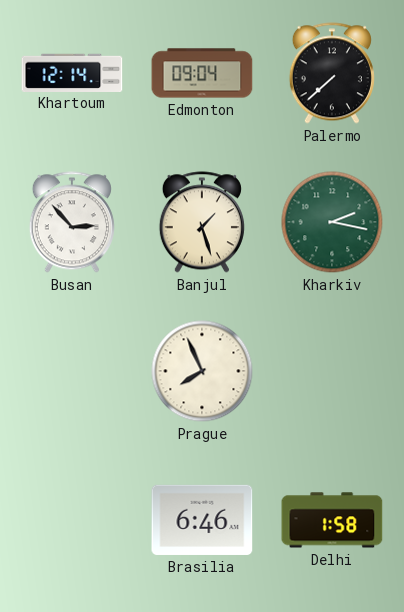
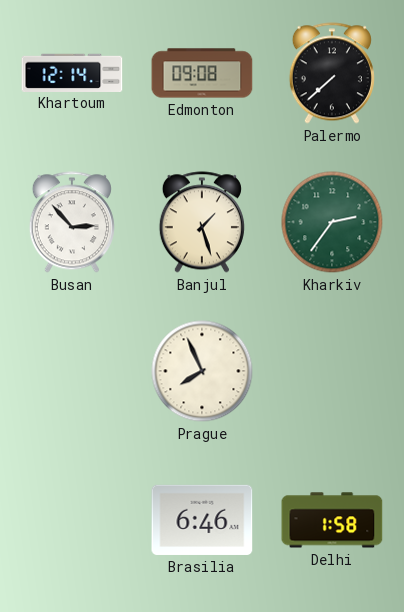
Edmonton: 09:04 -> 09:08 (202, 73)
Kharkiv: 2:17 -> 2:36 (332, 222)
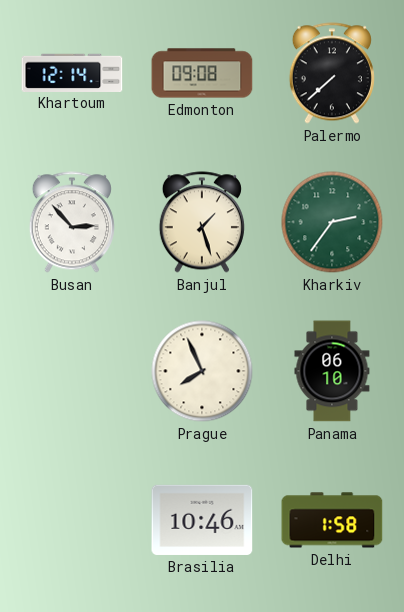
Panama: none -> 06:10 (332, 371)
Brasilia: 6:46 -> 10:46 (202, 520)
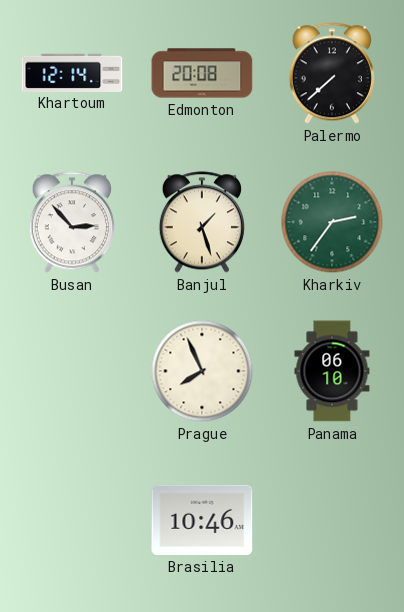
Edmonton: 09:08 -> 20:08 (202, 73)
Delhi: 1:58 -> none (332, 520)
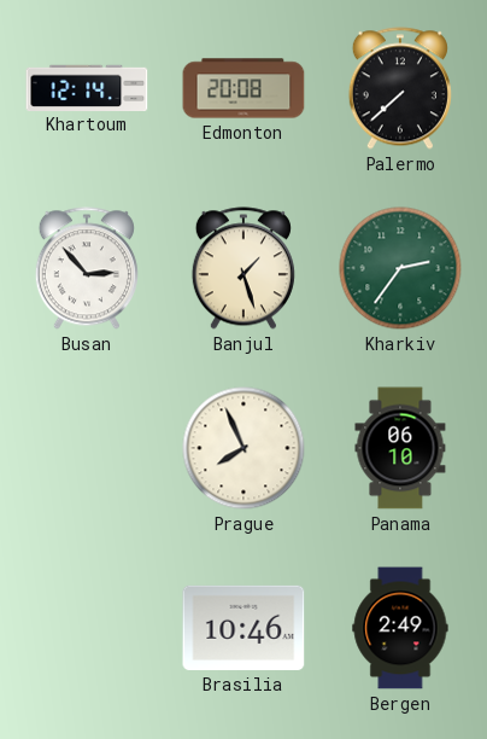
Bergen: none -> 2:49 (400, 628)
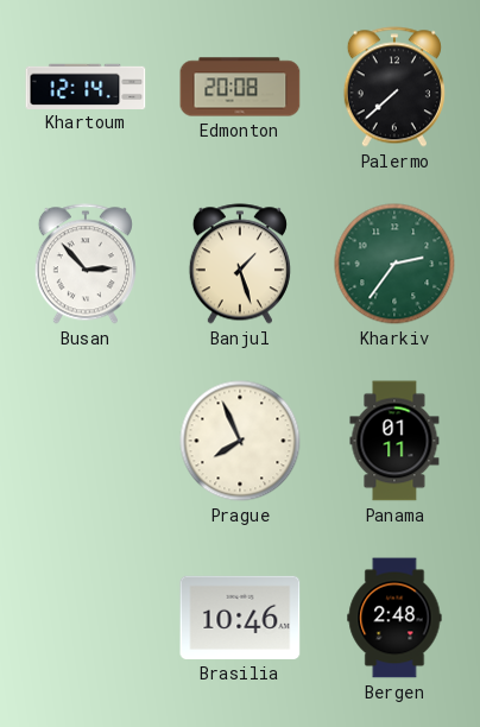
Panama: 06:10 -> 01:11 (394, 441)
Bergen: 2:49 -> 2:48 (394, 618)
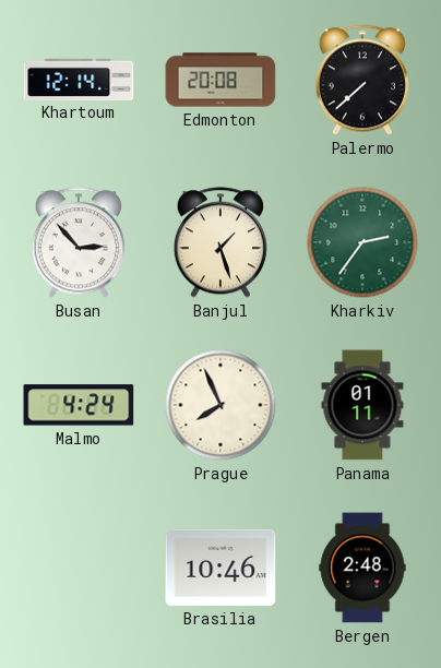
Malmo: none -> 4:24 (79, 405)
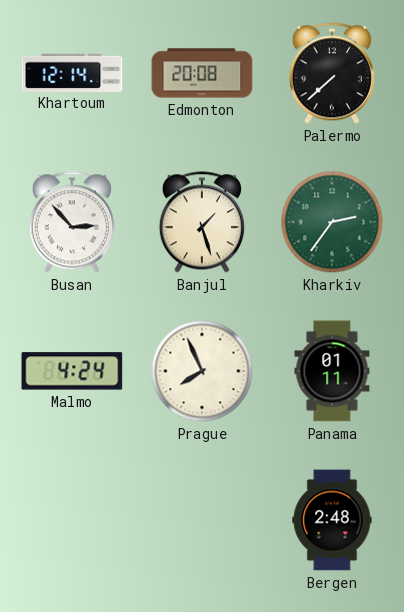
Brasilia: 10:46 -> none (221, 568)
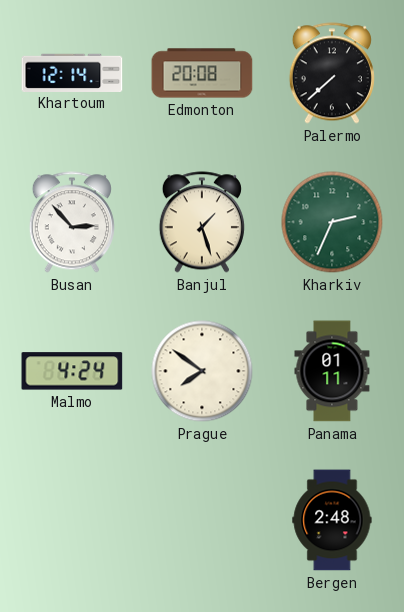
Kharkiv: 2:36 -> 2:34 (332, 222)
Prague: 7:56 -> 7:51 (202, 371)
